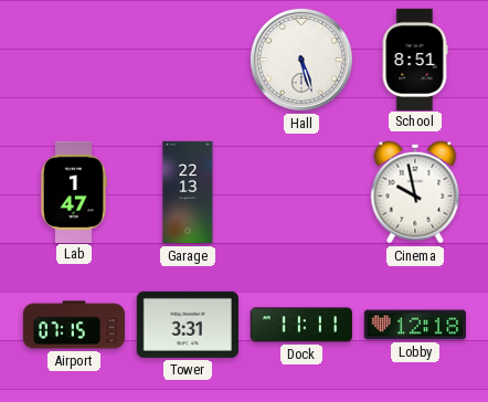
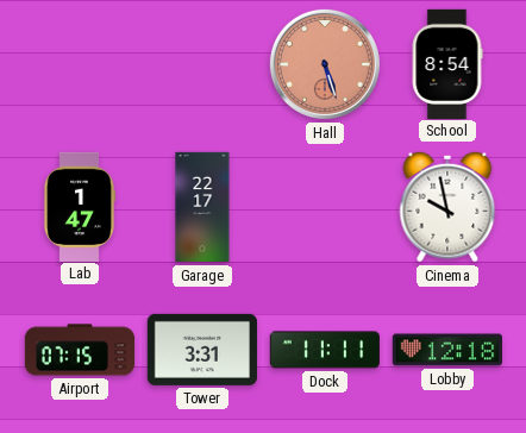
Hall dial: white -> salmon (325, 64)
School: 8:51 -> 8:54 (447, 63)
Garage: 22:13 -> 22:17 (202, 207)
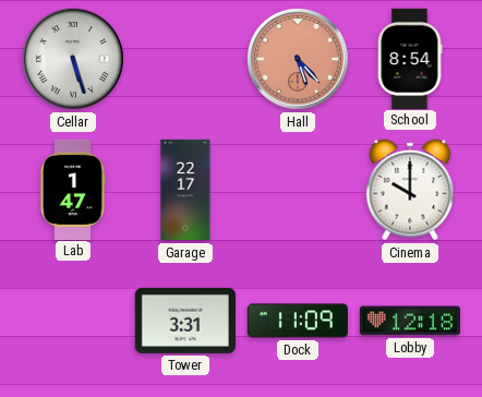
Cellar: none -> 5:27 (73, 59)
Hall: 5:27 -> 5:23 (298, 59)
Cinema: 9:58 -> 10:00 (410, 190)
Airport: 07:15 -> none (80, 350)
Dock: 11:11 -> 11:09 (297, 321)
